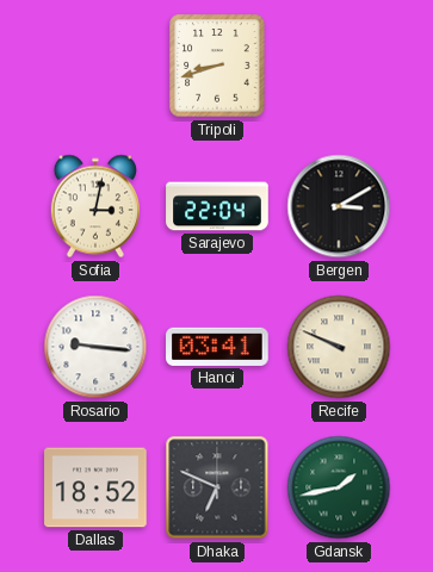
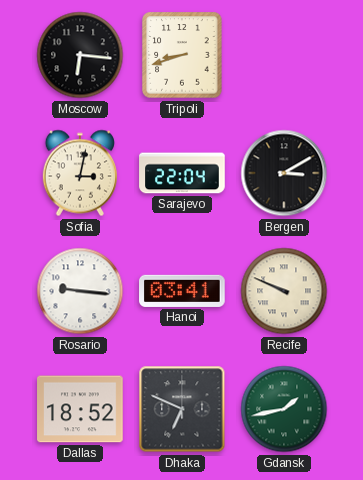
Moscow: none -> 6:16 (80, 55)
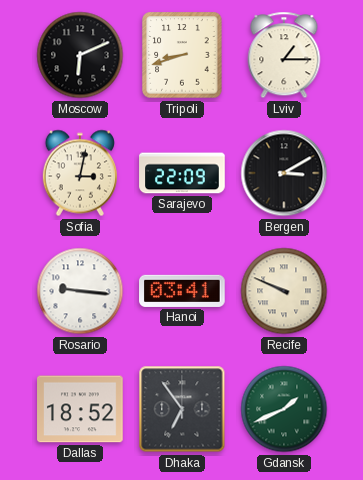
Moscow: 6:16 -> 6:11 (80, 55)
Lviv: none -> 1:15 (284, 55)
Sarajevo: 22:04 -> 22:09 (182, 173)
Dhaka: 6:49 -> 6:54 (182, 409)
Gdansk: 1:43 -> 1:41 (284, 409)
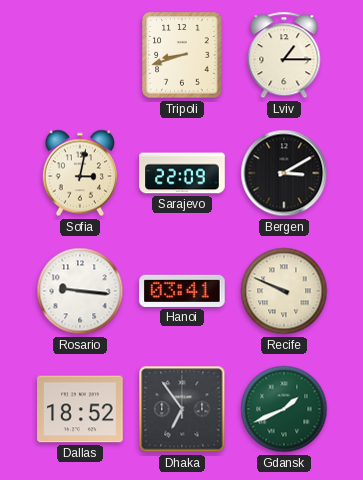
Moscow: 6:11 -> none (80, 55)
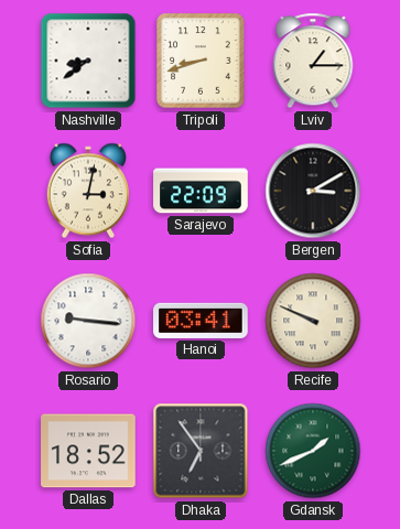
Nashville: none -> 8:39 (88, 61)
